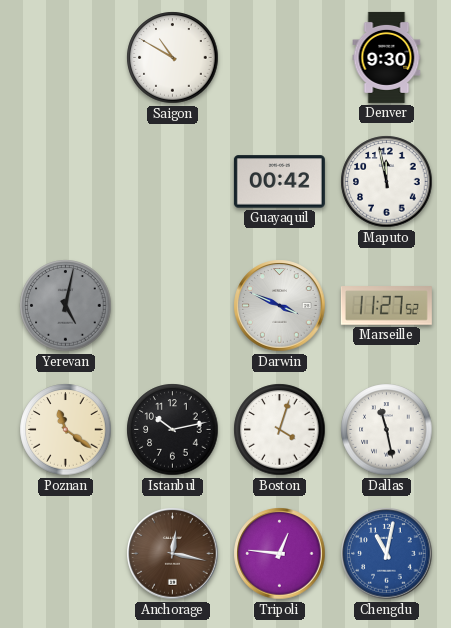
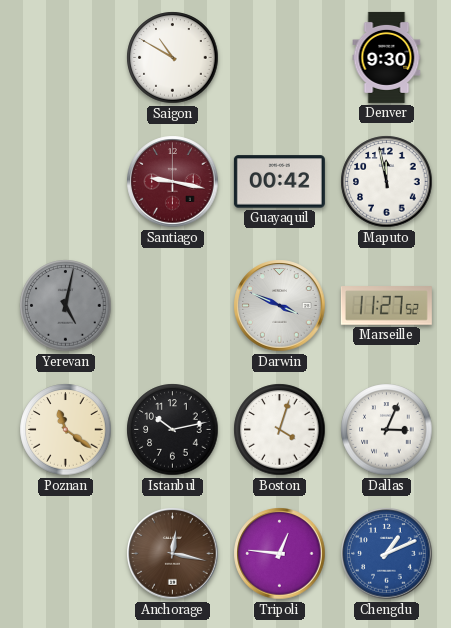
Santiago: none -> 9:17 (173, 182)
Dallas: 11:28 -> 3:04 (387, 430)
Chengdu: 11:02 -> 1:11 (387, 554)
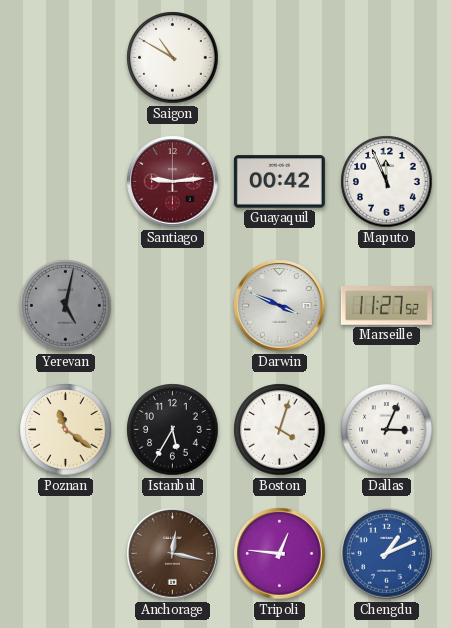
Denver: 9:30 -> none (387, 57)
Santiago: 9:17 -> 9:14 (173, 182)
Maputo: 11:58 -> 11:56 (387, 182)
Istanbul: 10:13 -> 5:35 (173, 430)
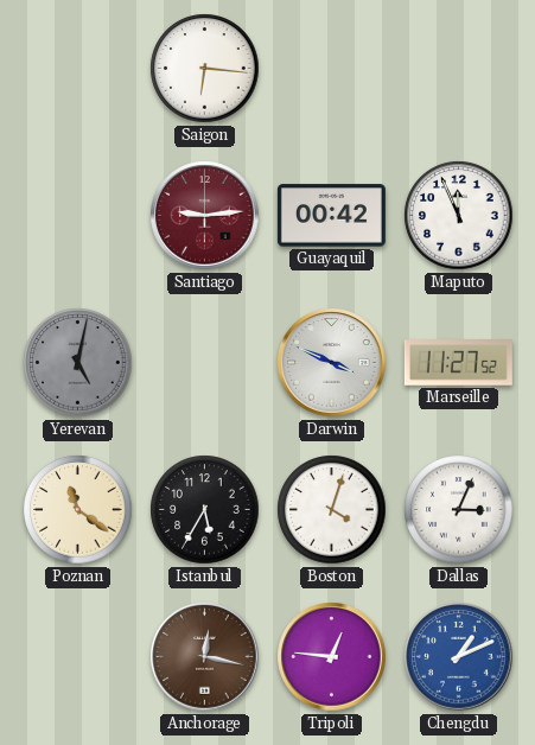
Saigon: 10:50 -> 6:16 (205, 69)
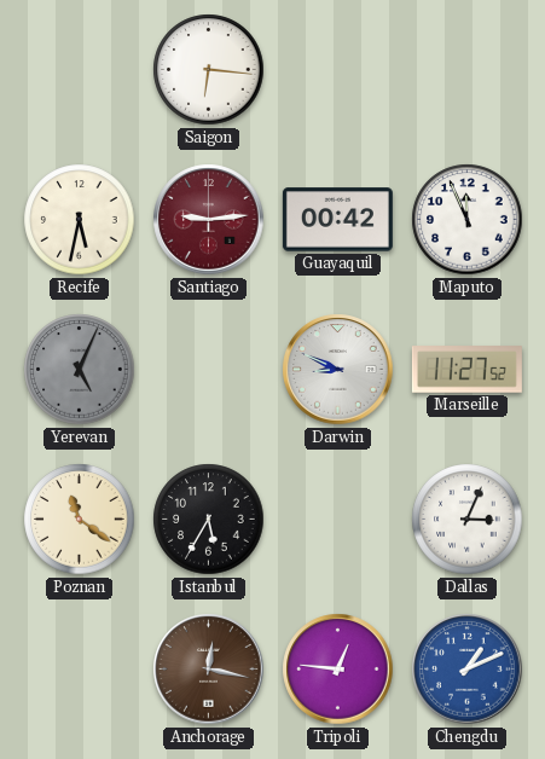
Recife: none -> 5:32 (80, 220)
Yerevan: 5:02 -> 5:04 (80, 370)
Darwin: 3:49 -> 8:49 (338, 370)
Boston: 4:03 -> none (332, 510)
